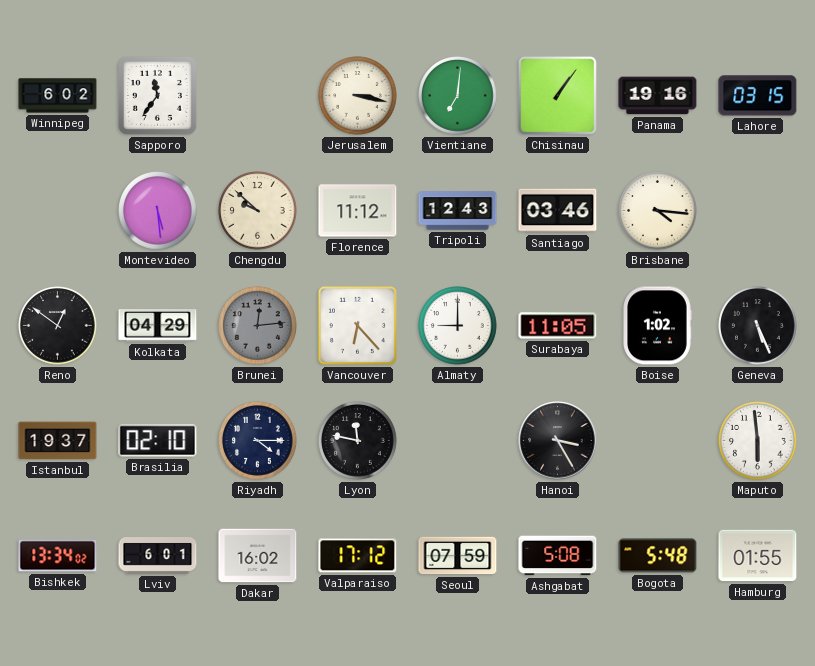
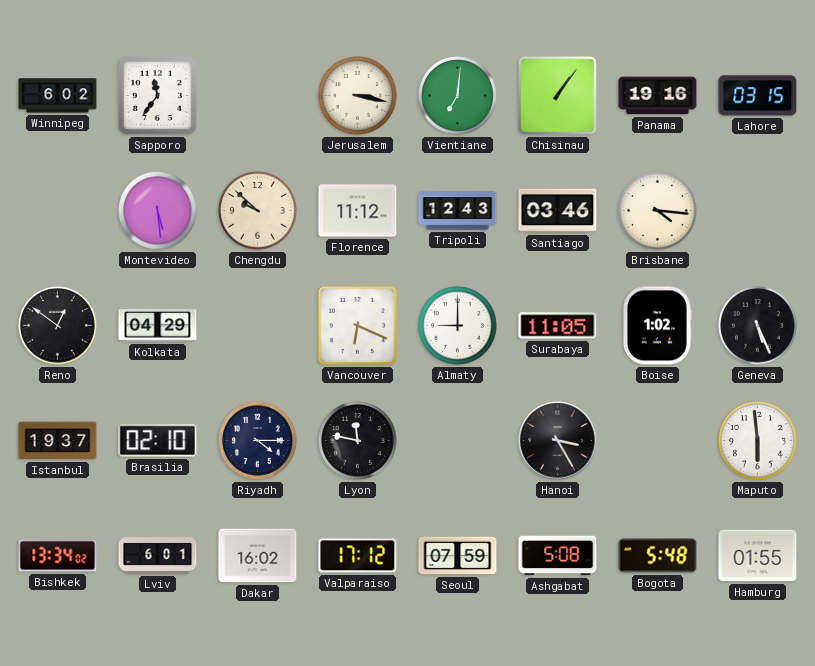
Brunei: 12:14 -> none (258, 326)
Vancouver: 6:23 -> 6:19 (357, 325)
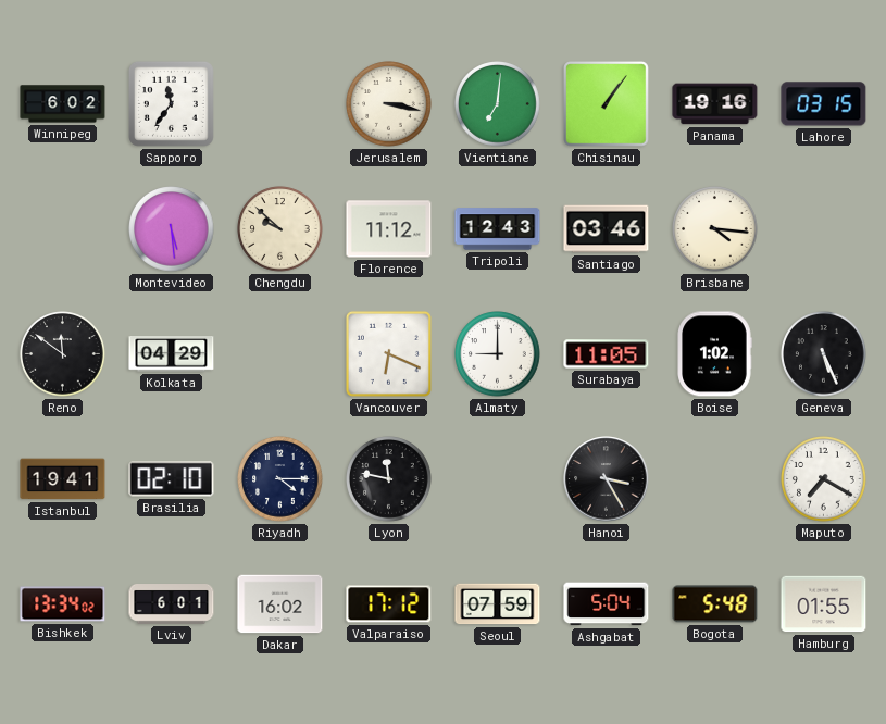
Reno: 12:51 -> 11:51 (63, 354)
Istanbul: 19:37 -> 19:41 (63, 479)
Maputo: 5:59 -> 7:20 (824, 479)
Ashgabat: 5:08 -> 5:04 (607, 604)
